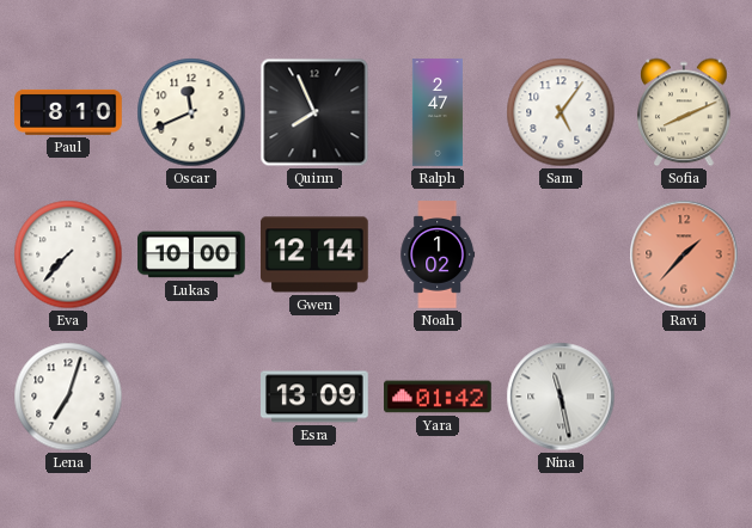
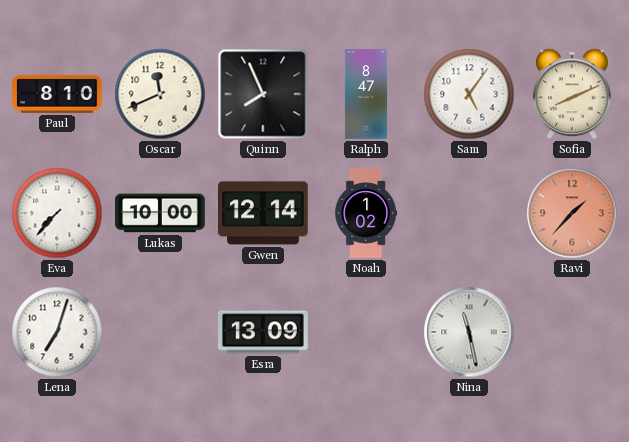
Ralph: 2:47 -> 8:47 (366, 94)
Yara: 01:42 -> none (438, 397)
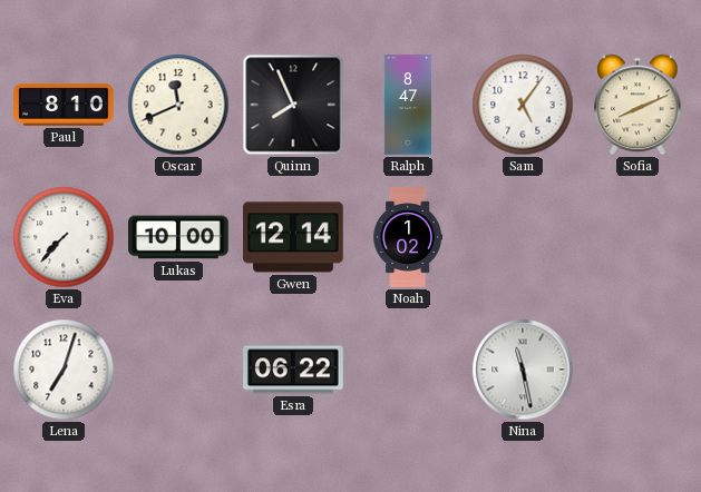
Ravi: 1:37 -> none (572, 213)
Esra: 13:09 -> 06:22 (293, 370)
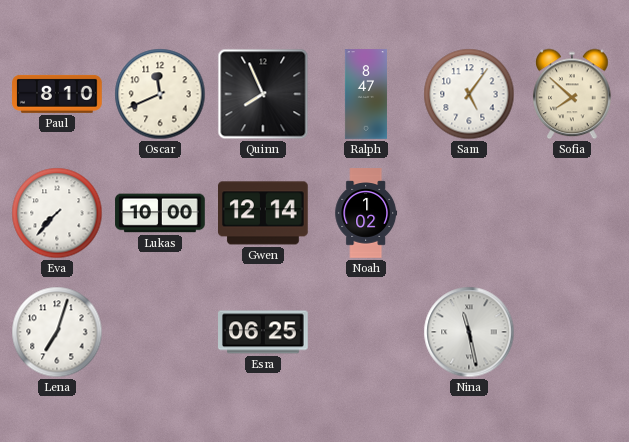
Sofia: 8:11 -> 7:52 (572, 94)
Esra: 06:22 -> 06:25 (263, 332)
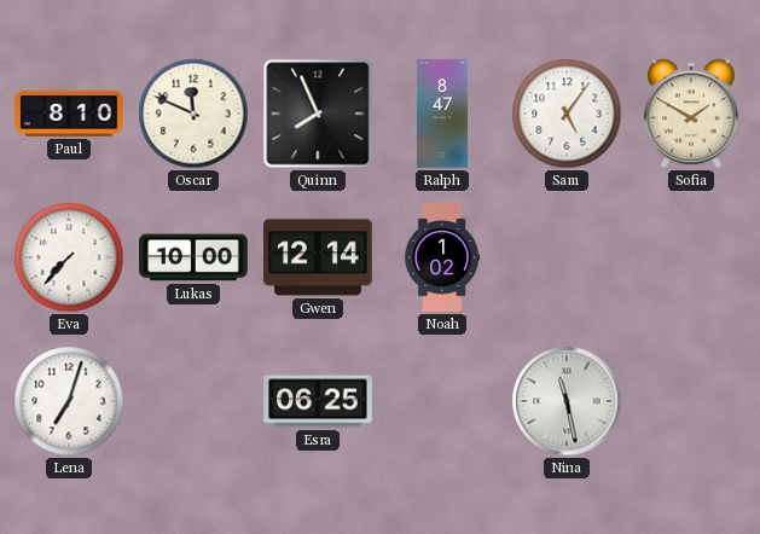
Oscar: 11:41 -> 11:49 (193, 114)
Sofia: 7:52 -> 1:50 (691, 114)
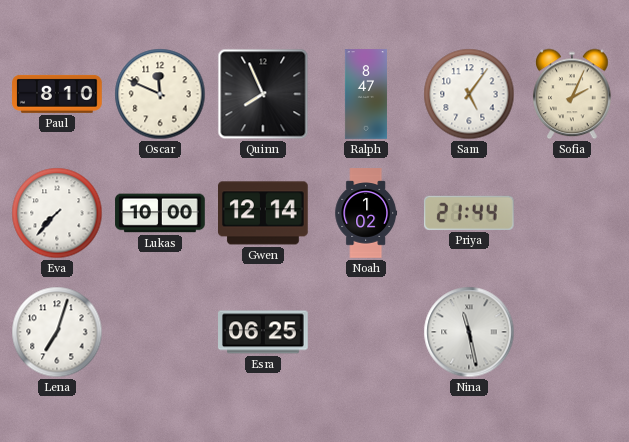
Sofia: 1:50 -> 2:04 (572, 94)
Priya: none -> 21:44 (469, 213)
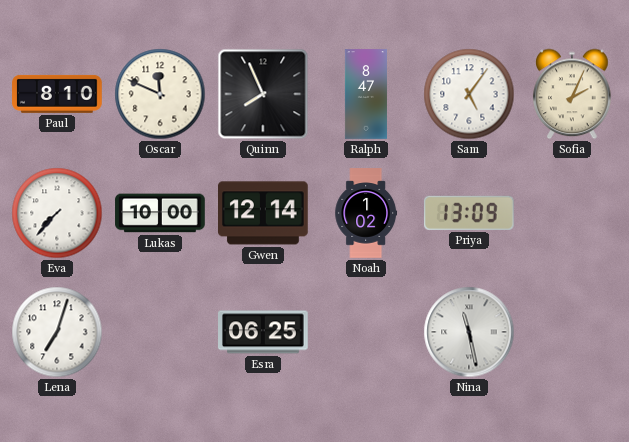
Priya: 21:44 -> 13:09 (469, 213)
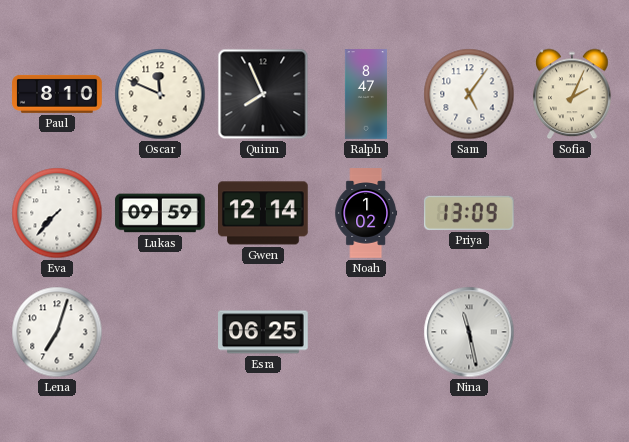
Lukas: 10:00 -> 09:59 (160, 213)
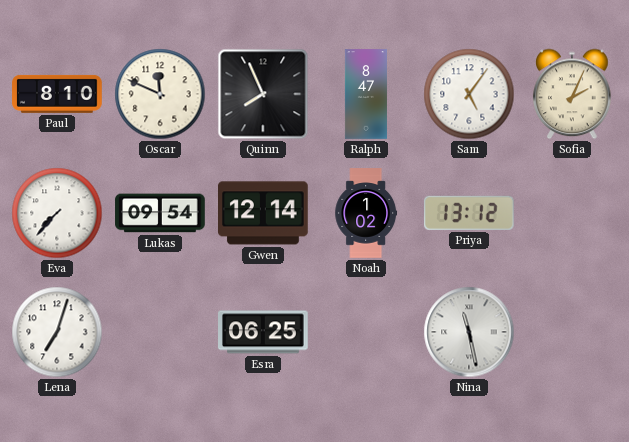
Lukas: 09:59 -> 09:54 (160, 213)
Priya: 13:09 -> 13:12 (469, 213)
